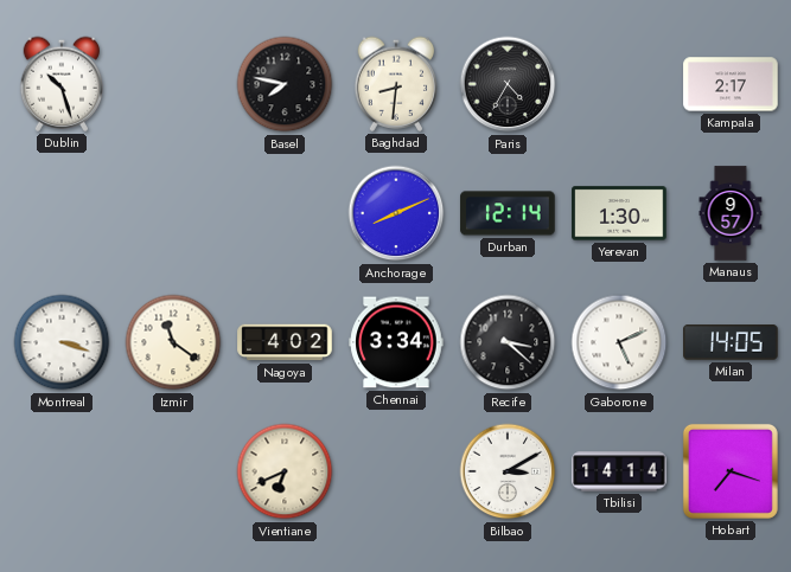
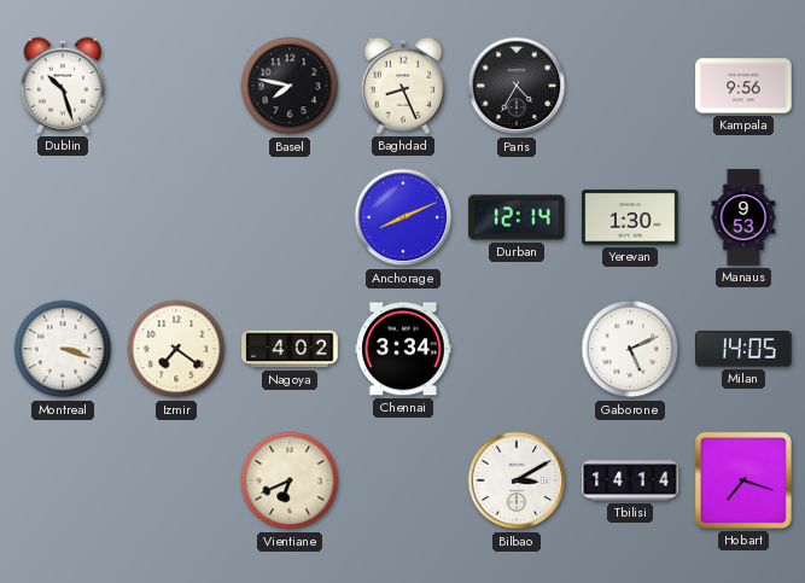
Baghdad: 8:31 -> 8:26 (403, 86)
Kampala: 2:17 -> 9:56 (743, 86)
Manaus: 9:57 -> 9:53 (743, 217)
Izmir: 11:21 -> 7:21 (176, 349)
Recife: 3:22 -> none (508, 342)
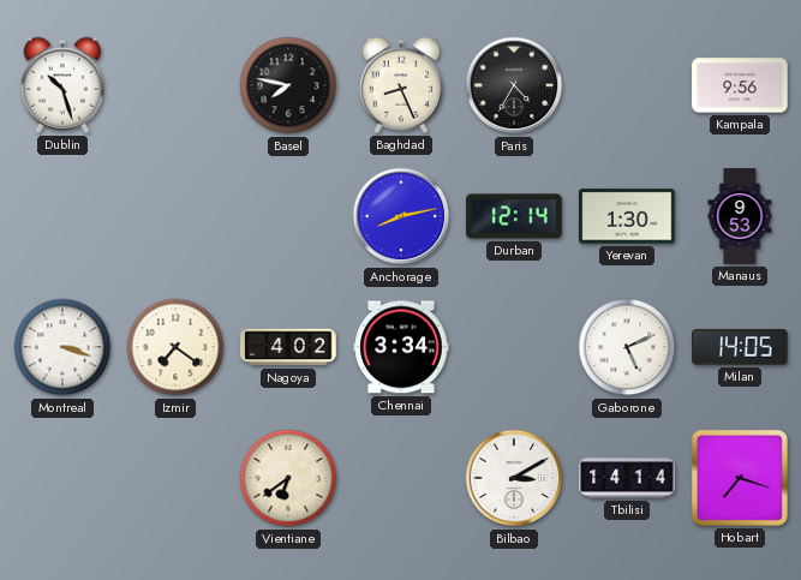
Anchorage: 8:11 -> 8:13 (401, 216)
Vientiane: 6:41 -> 6:39 (288, 478)
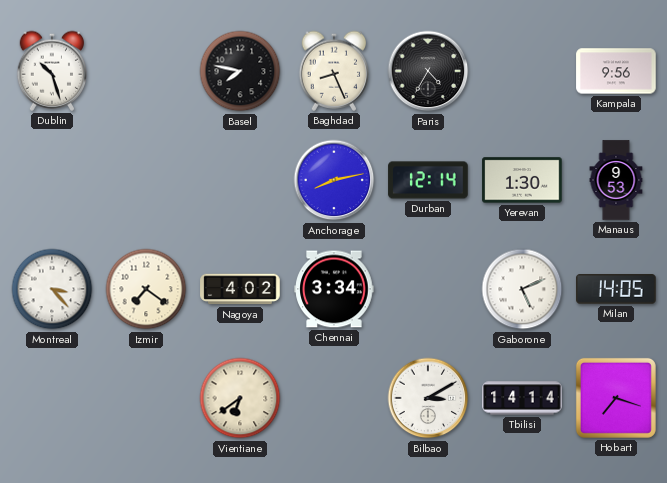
Montreal: 3:18 -> 3:23 (52, 289)
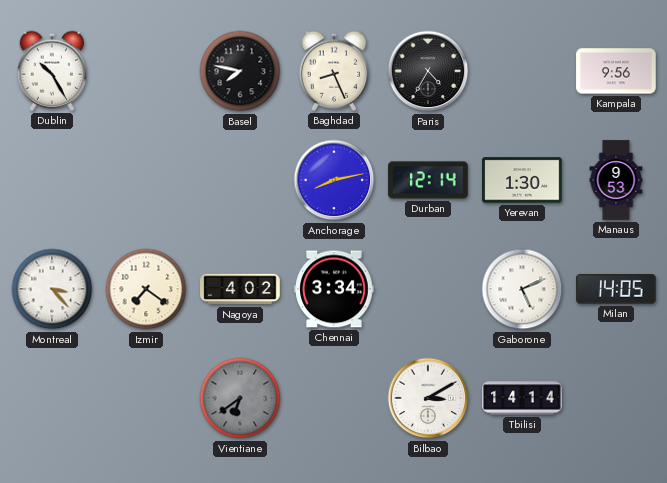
Dublin: 10:27 -> 10:25 (52, 71)
Vientiane dial: cream -> grey (240, 398)
Hobart: 7:18 -> none (616, 398)
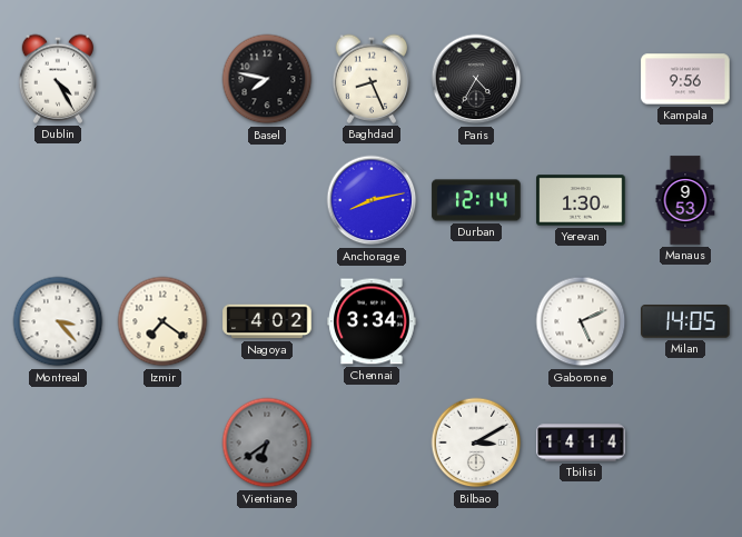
Dublin: 10:25 -> 4:25 (58, 79)
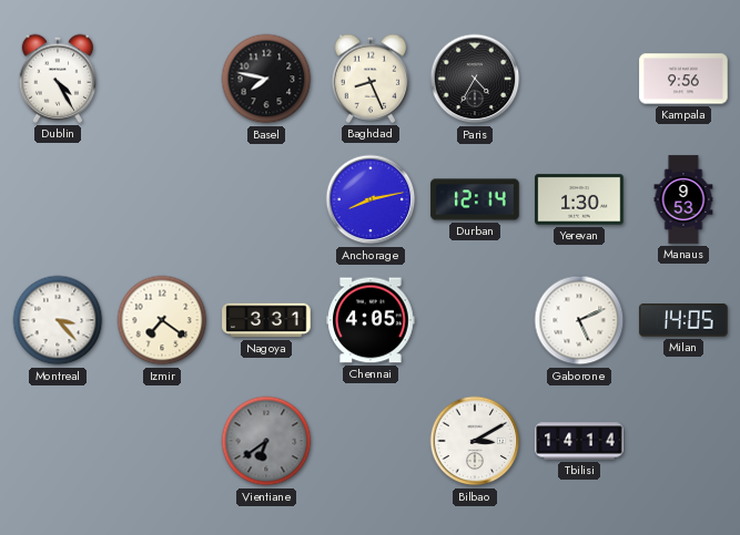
Nagoya: 4:02 -> 3:31 (266, 320)
Chennai: 3:34 -> 4:05 (371, 320)
